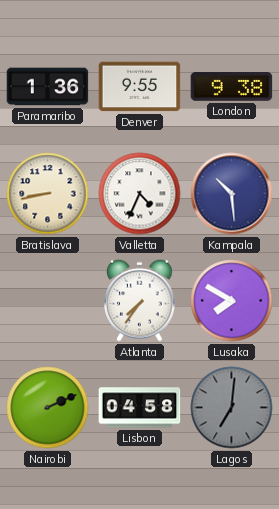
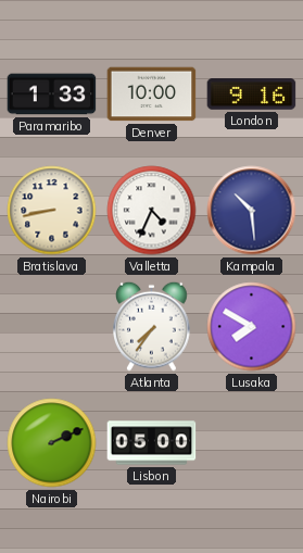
Paramaribo: 1:36 -> 1:33 (52, 95)
Denver: 9:55 -> 10:00 (152, 95)
London: 9:38 -> 9:16 (252, 95)
Lisbon: 04:58 -> 05:00 (152, 443)
Lagos: 7:01 -> none (232, 408)
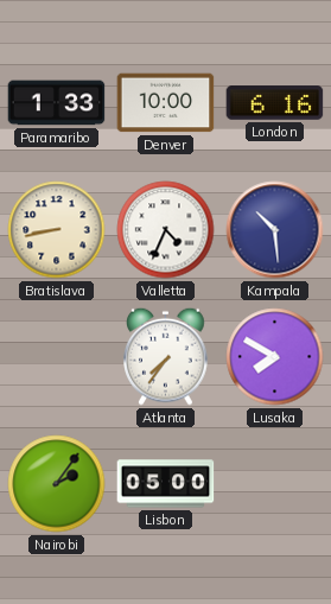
London: 9:16 -> 6:16 (275, 103)
Nairobi: 2:11 -> 2:06 (57, 484)
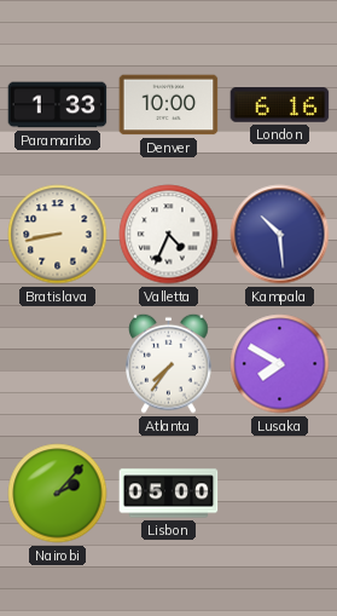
Nairobi: 2:06 -> 2:07 (58, 494)
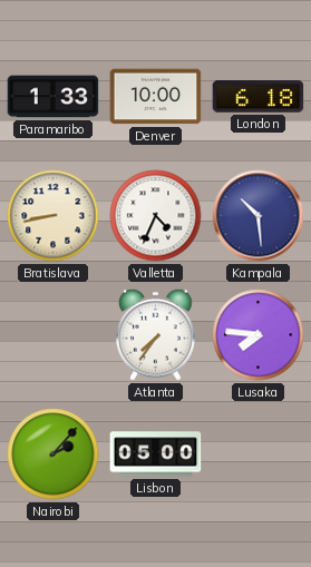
London: 6:16 -> 6:18 (259, 97)
Lusaka: 7:50 -> 7:46 (259, 335)
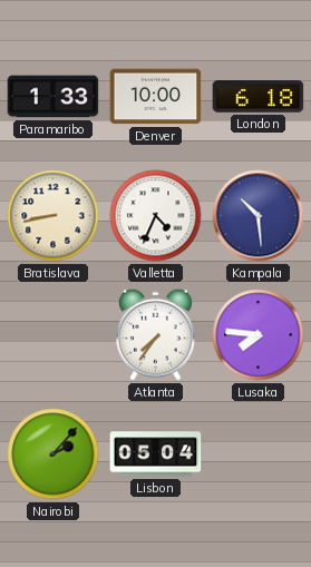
Lisbon: 05:00 -> 05:04 (156, 454)
